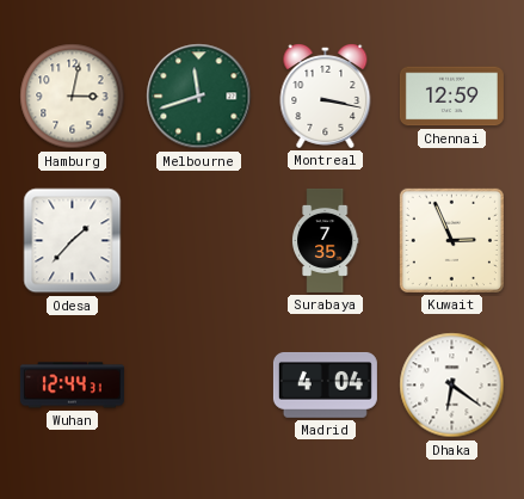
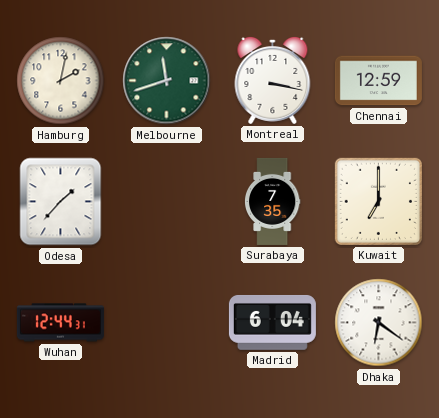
Hamburg: 3:02 -> 2:02 (61, 81)
Kuwait: 2:56 -> 7:00 (378, 201)
Madrid: 4:04 -> 6:04 (272, 323)
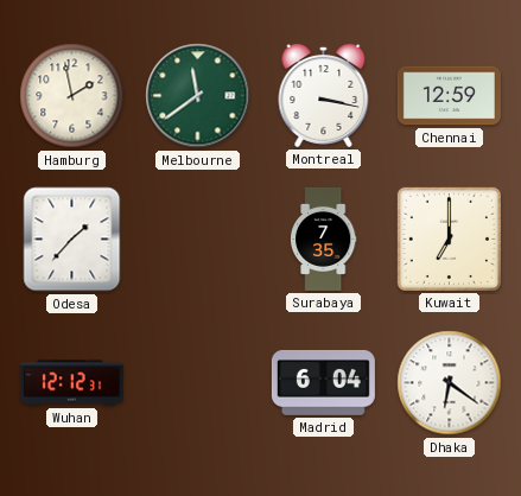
Hamburg: 2:02 -> 1:58 (72, 96)
Melbourne: 11:42 -> 11:39 (198, 96)
Wuhan: 12:44 -> 12:12 (71, 383)
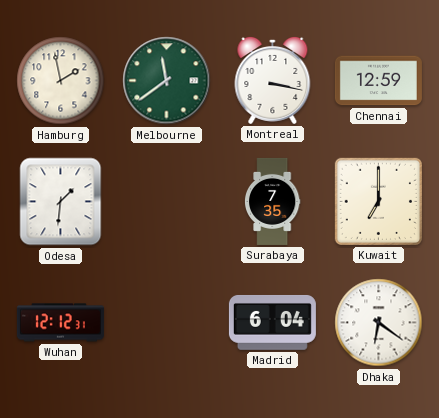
Odesa: 1:37 -> 1:31 (61, 202)
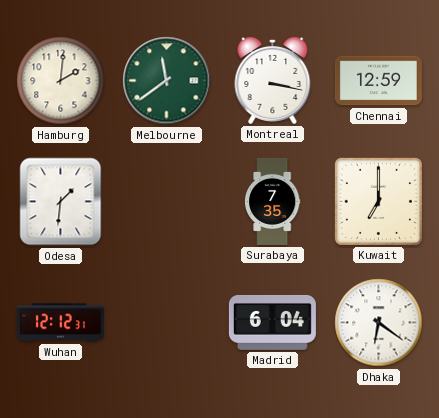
Hamburg: 1:58 -> 2:01 (61, 81)
